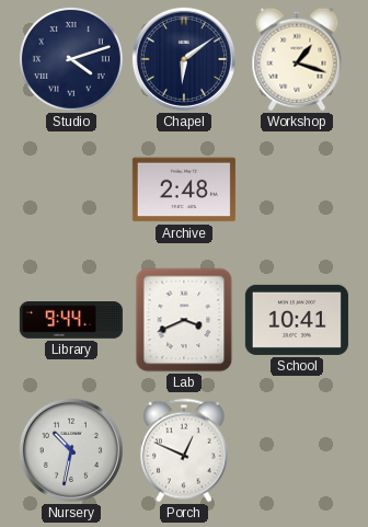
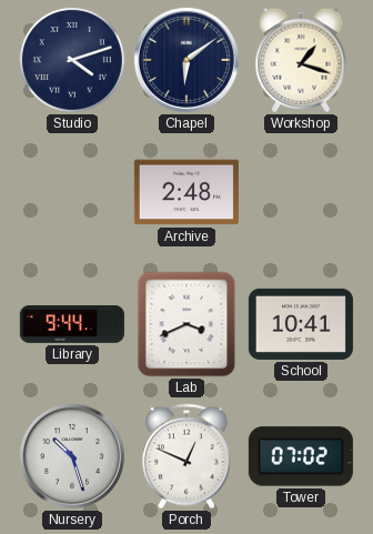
Nursery: 10:32 -> 10:27 (72, 456)
Tower: none -> 07:02 (301, 456)
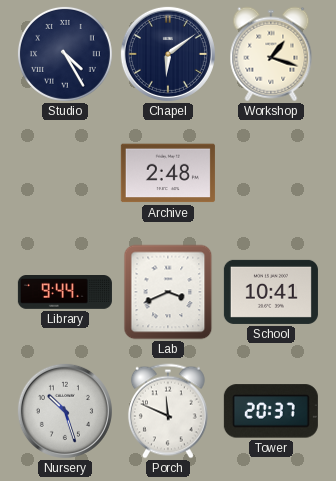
Studio: 4:12 -> 4:25 (65, 54)
Porch: 12:49 -> 11:49 (168, 411)
Tower: 07:02 -> 20:37 (271, 411)
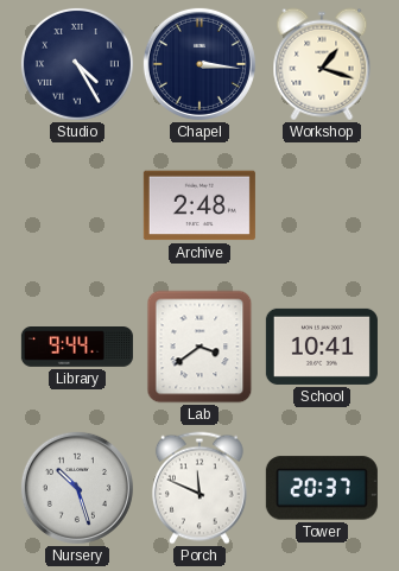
Chapel: 6:09 -> 3:16 (199, 64)
Lab: 3:41 -> 3:39 (199, 347)
